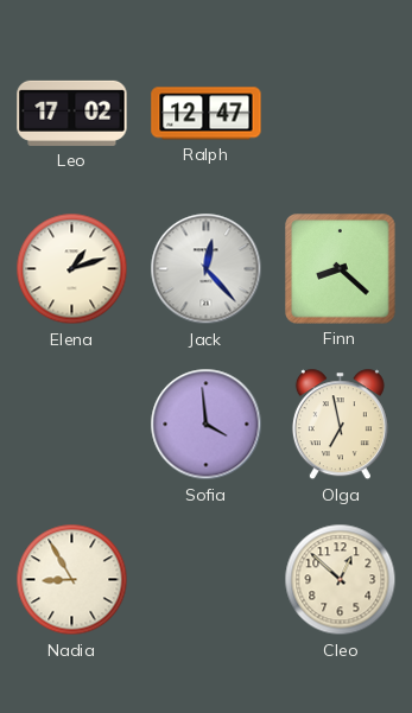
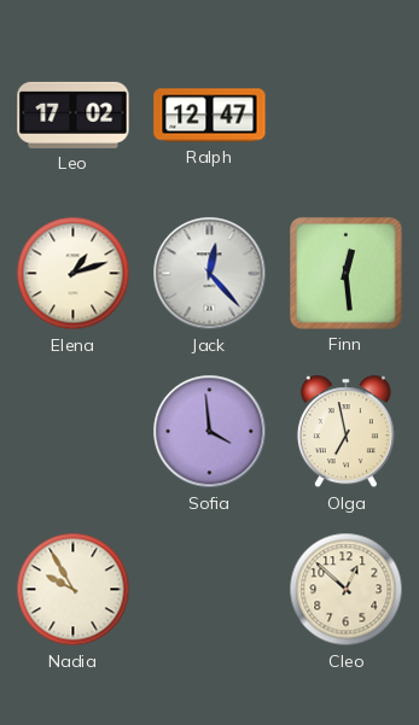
Finn: 8:22 -> 12:29 (347, 274)
Nadia: 8:55 -> 9:55 (74, 590)
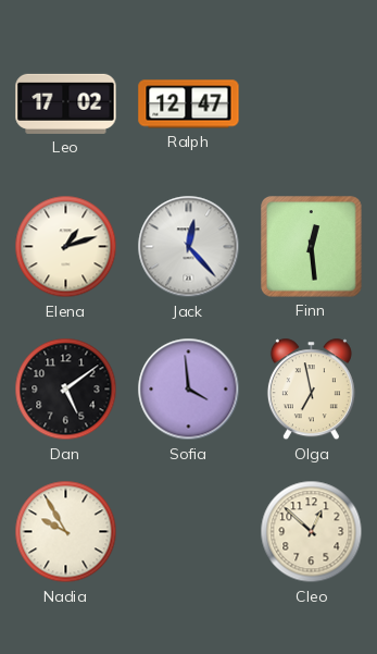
Dan: none -> 5:09 (66, 390)
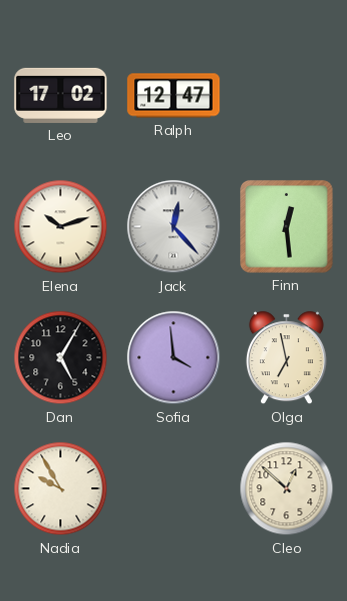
Elena: 1:12 -> 10:12 (61, 227)
Dan: 5:09 -> 5:05 (61, 358)
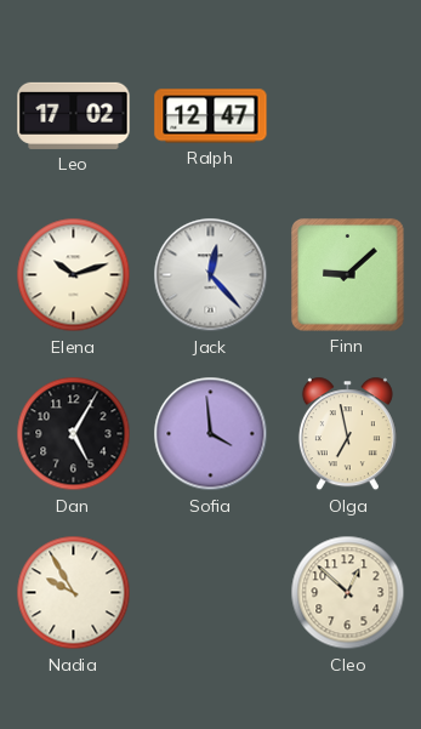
Finn: 12:29 -> 9:08 (348, 275)
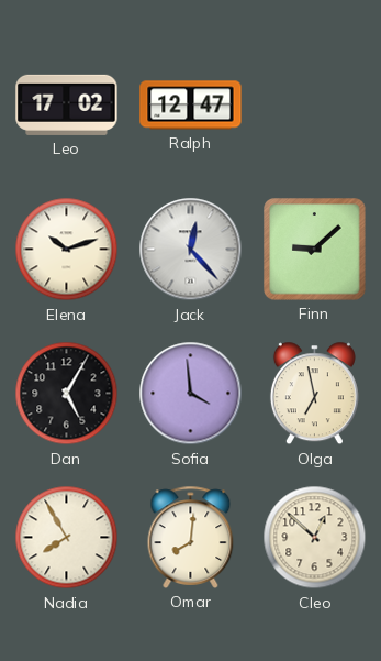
Nadia: 9:55 -> 7:55 (67, 538)
Omar: none -> 8:01 (191, 537)
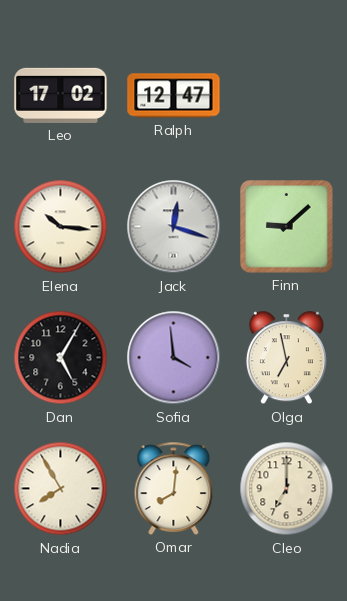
Elena: 10:12 -> 10:16 (61, 227)
Jack: 12:23 -> 12:18 (174, 227)
Cleo: 12:52 -> 7:00 (287, 489)
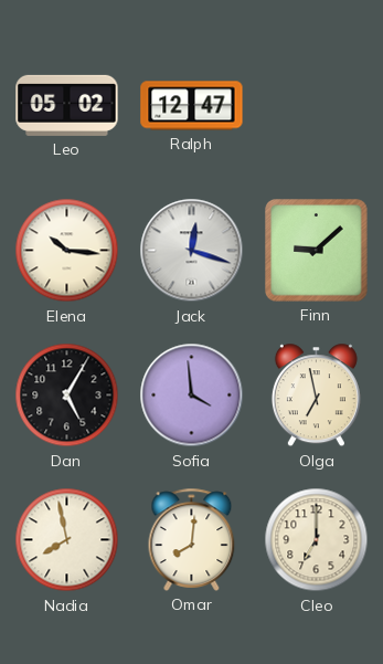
Leo: 17:02 -> 05:02 (67, 105)
Nadia: 7:55 -> 7:58 (67, 540)
